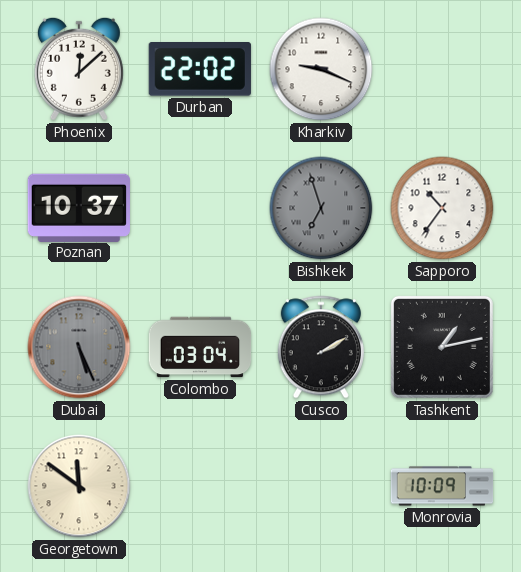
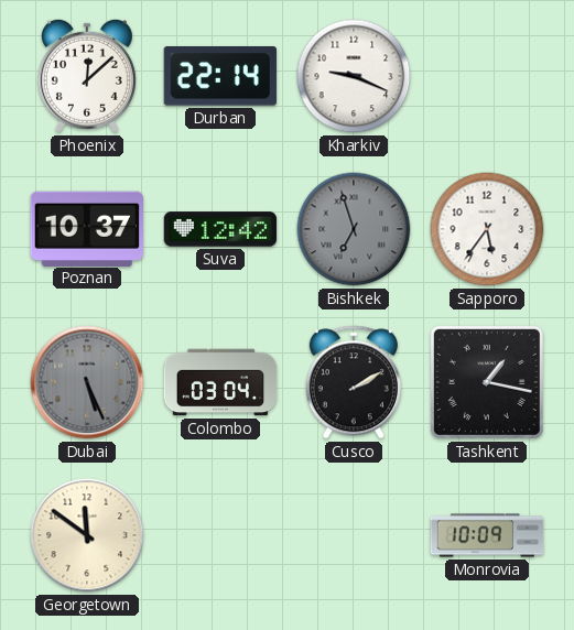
Durban: 22:02 -> 22:14 (220, 77)
Suva: none -> 12:42 (220, 229)
Sapporo: 10:36 -> 5:36 (487, 229)
Tashkent: 1:13 -> 1:17 (487, 382)
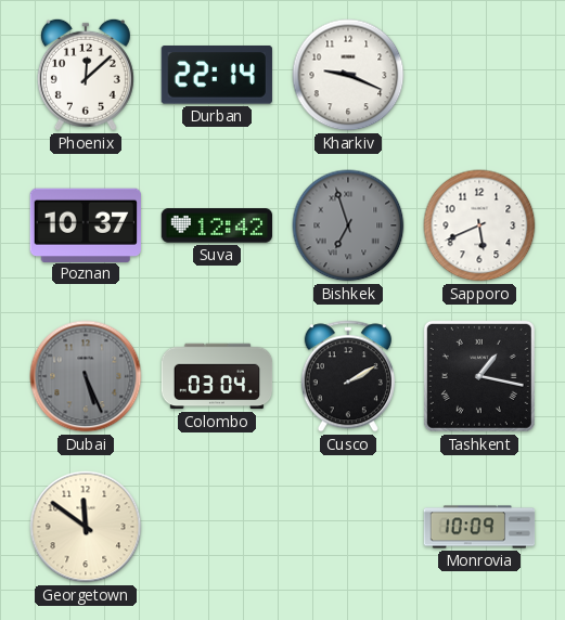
Sapporo: 5:36 -> 5:41 (479, 225)
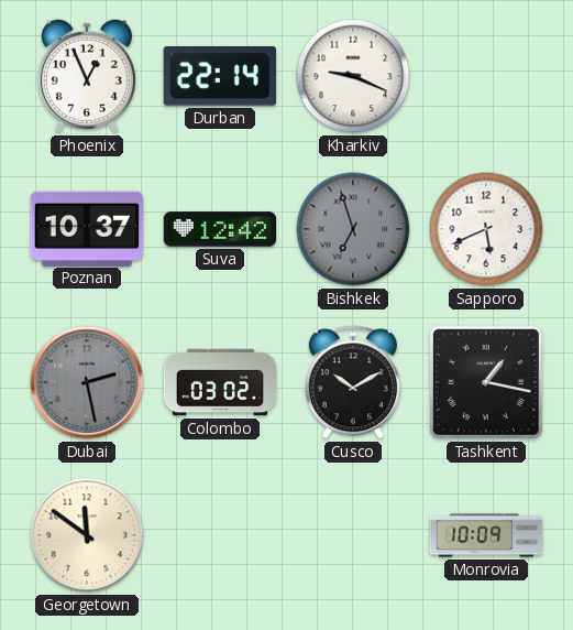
Phoenix: 12:08 -> 12:56 (87, 76)
Dubai: 5:26 -> 2:28 (87, 382)
Colombo: 03:04 -> 03:02 (220, 382)
Cusco: 2:10 -> 10:10 (353, 382)
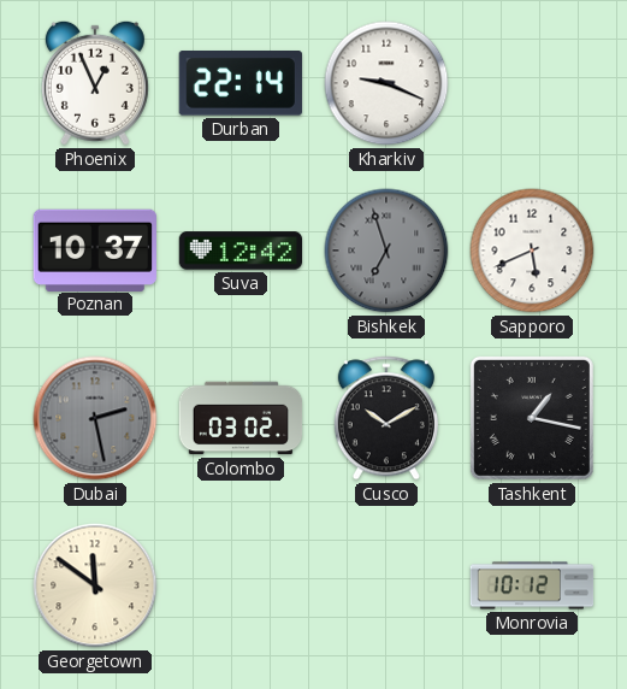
Monrovia: 10:09 -> 10:12 (532, 585)
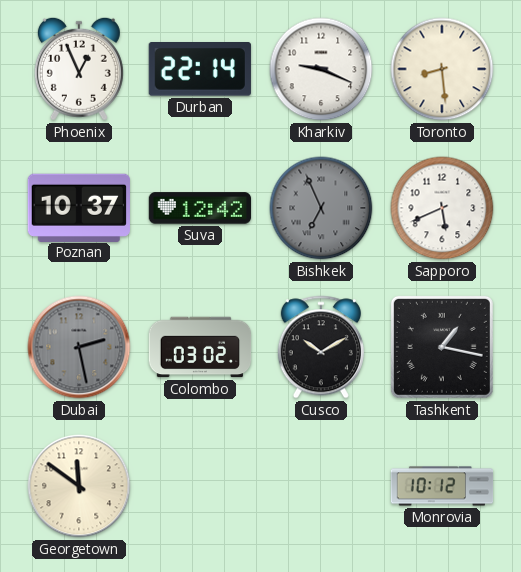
Toronto: none -> 8:29 (442, 69)
Bishkek: 6:57 -> 6:56 (321, 208)
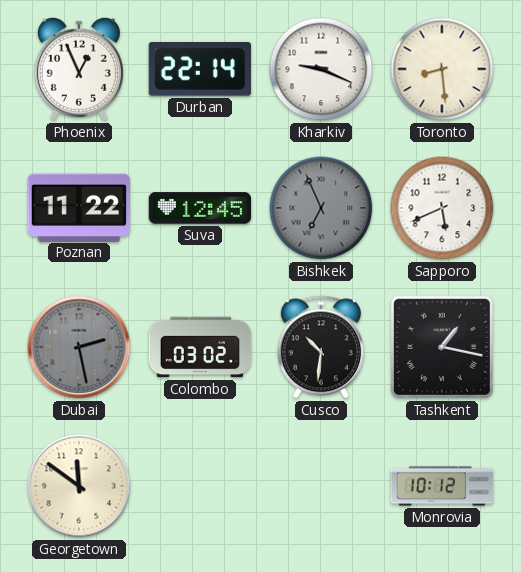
Poznan: 10:37 -> 11:22 (79, 207)
Suva: 12:42 -> 12:45 (200, 208)
Cusco: 10:10 -> 10:31 (321, 347)
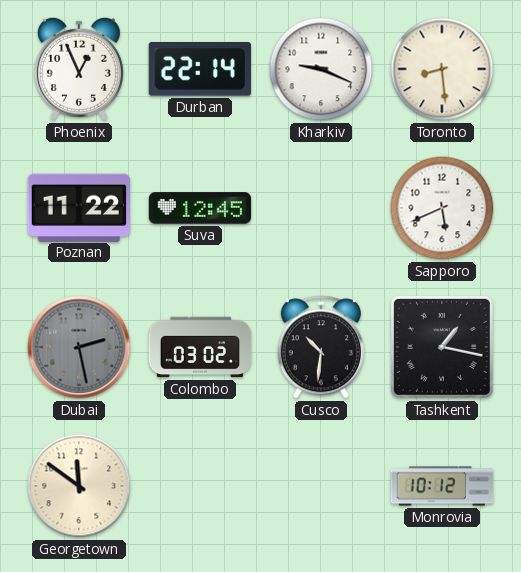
Bishkek: 6:56 -> none (321, 208)
